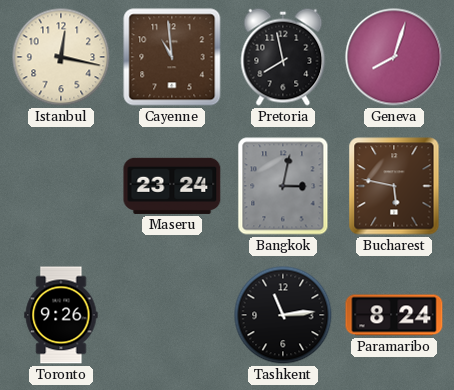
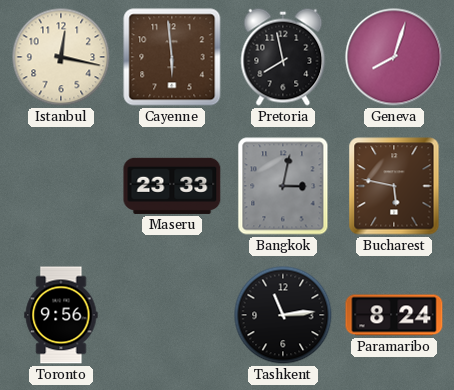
Cayenne: 10:59 -> 5:59 (172, 57)
Maseru: 23:24 -> 23:33 (172, 186)
Toronto: 9:26 -> 9:56 (61, 315)
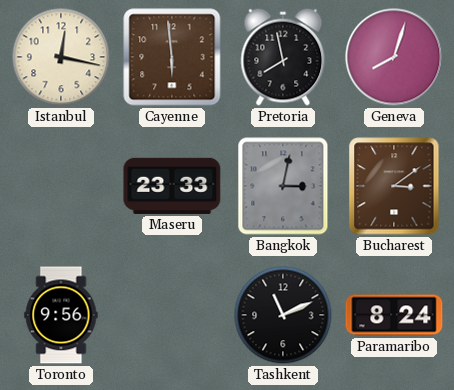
Bucharest: 5:47 -> 3:09 (394, 186)
Tashkent: 11:14 -> 11:11 (283, 315)
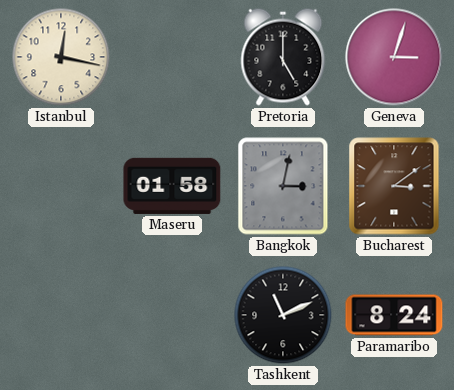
Cayenne: 5:59 -> none (172, 57)
Pretoria: 7:58 -> 5:00 (283, 57)
Geneva: 8:03 -> 3:03 (394, 57)
Maseru: 23:33 -> 01:58 (172, 186)
Toronto: 9:56 -> none (61, 315)
